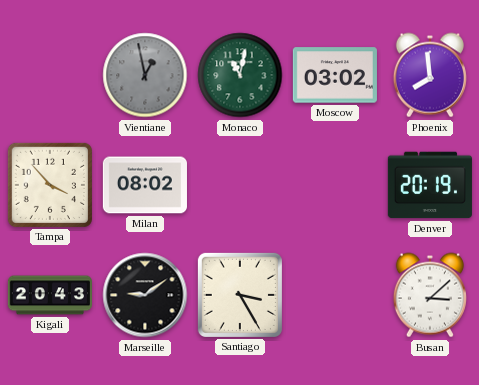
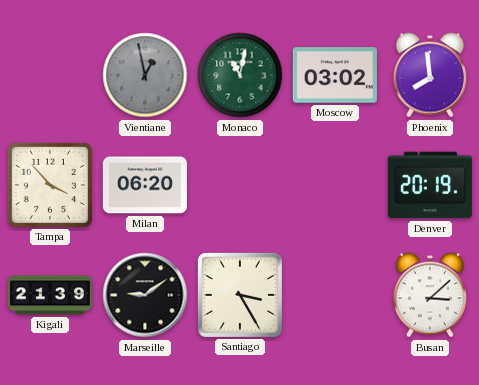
Milan: 08:02 -> 06:20 (145, 185)
Kigali: 20:43 -> 21:39 (49, 295)
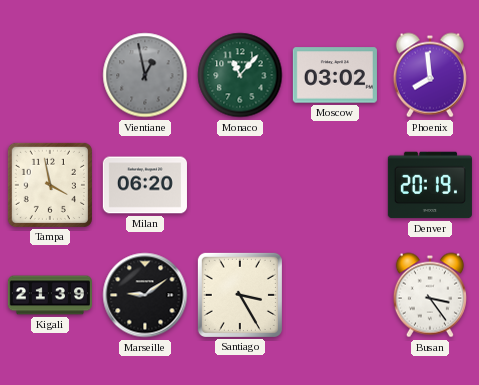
Monaco: 11:02 -> 11:07 (240, 75)
Tampa: 3:53 -> 3:58 (50, 185)
Busan: 3:08 -> 3:24 (430, 295)
